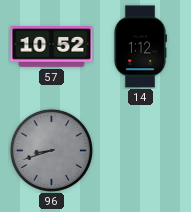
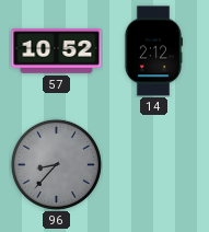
14: 1:12 -> 2:12 (153, 51)
96: 8:42 -> 8:37 (56, 164)
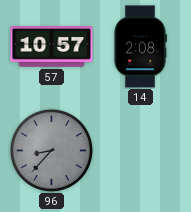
57: 10:52 -> 10:57 (52, 47)
14: 2:12 -> 2:08 (140, 47)
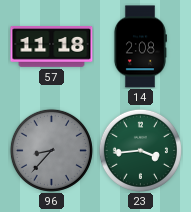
57: 10:57 -> 11:18 (52, 47)
23: none -> 3:44 (140, 150)
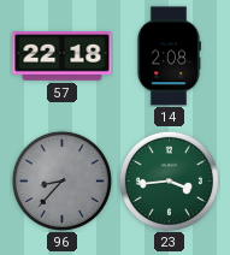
57: 11:18 -> 22:18 (63, 57)
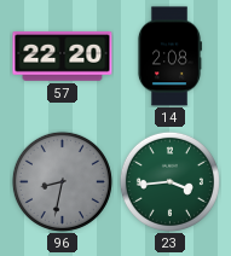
57: 22:18 -> 22:20 (63, 57)
96: 8:37 -> 8:32 (62, 181)
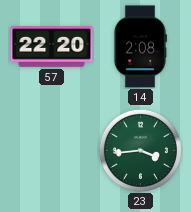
96: 8:32 -> none (62, 181)
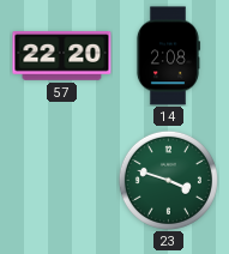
23: 3:44 -> 3:48 (168, 180)
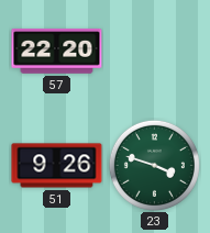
14: 2:08 -> none (168, 56)
51: none -> 9:26 (57, 166)
